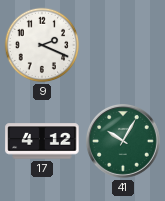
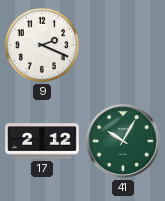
17: 4:12 -> 2:12 (42, 141)
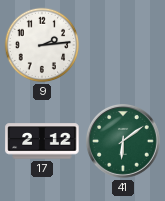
9: 2:19 -> 2:14 (42, 45)
41: 10:05 -> 6:09 (123, 141)
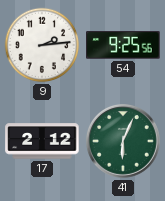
54: none -> 9:25 (123, 45)
41: 6:09 -> 6:04 (123, 141)
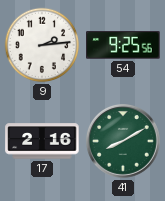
17: 2:12 -> 2:16 (42, 141)
41: 6:04 -> 8:10 (123, 141)
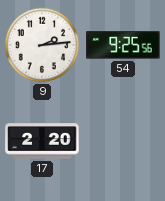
17: 2:16 -> 2:20 (42, 141)
41: 8:10 -> none (123, 141)
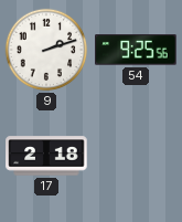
9: 2:14 -> 2:12 (46, 50)
17: 2:20 -> 2:18 (46, 156)
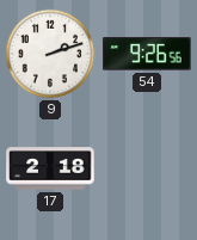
54: 9:25 -> 9:26 (147, 54)
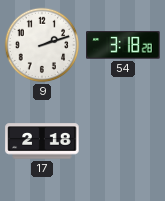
54: 9:26 -> 3:18 (123, 45)
